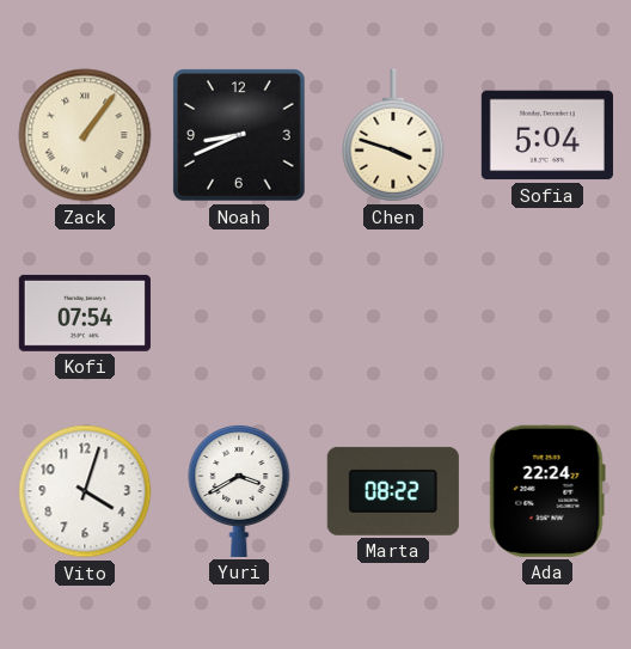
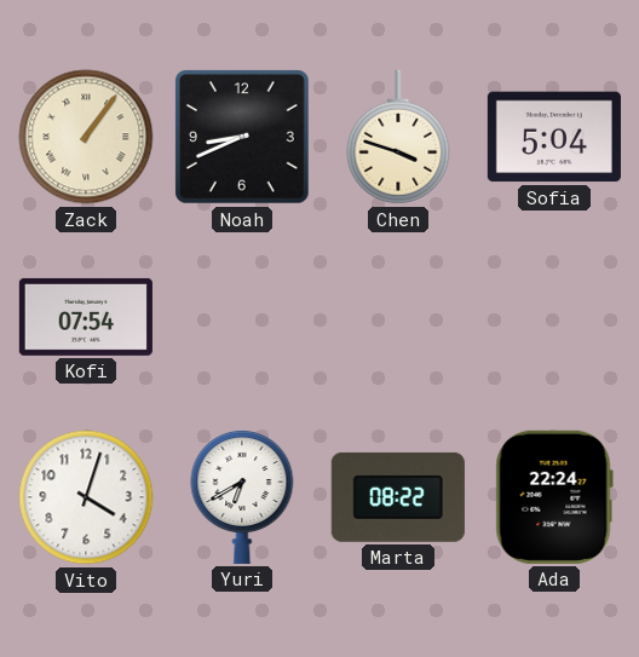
Yuri: 3:40 -> 6:40 (242, 496)
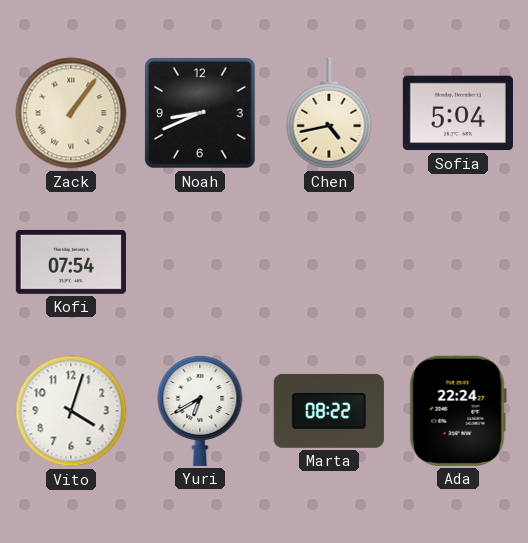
Chen: 3:48 -> 4:43 (329, 113)
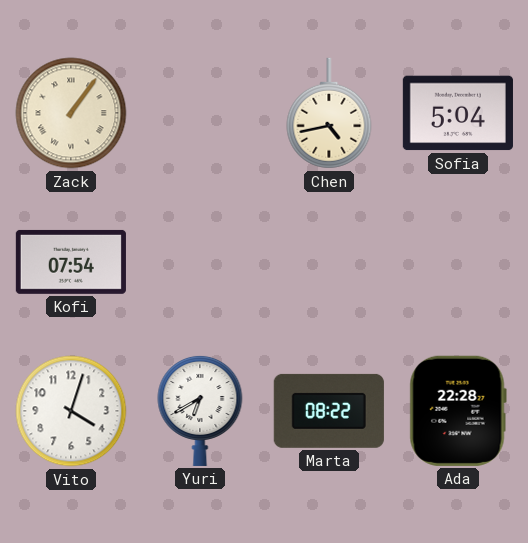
Noah: 8:41 -> none (201, 114)
Ada: 22:24 -> 22:28 (458, 411)
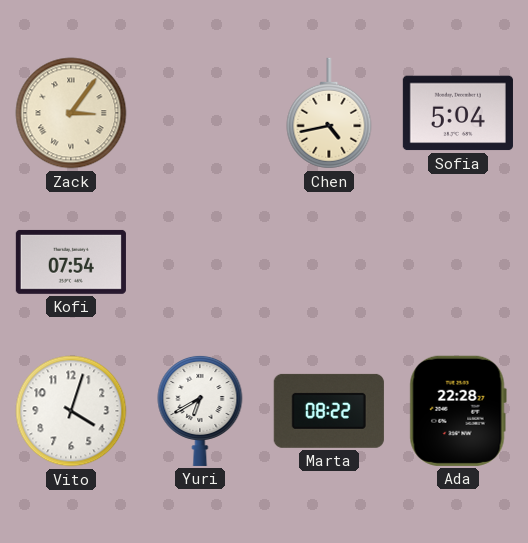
Zack: 1:06 -> 3:06 (71, 113)
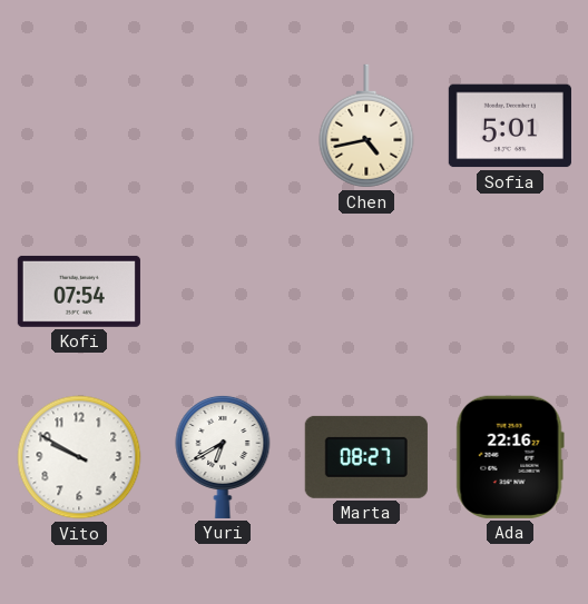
Zack: 3:06 -> none (71, 113)
Sofia: 5:04 -> 5:01 (510, 126)
Vito: 4:03 -> 9:50 (79, 457)
Marta: 08:22 -> 08:27 (366, 457)
Ada: 22:28 -> 22:16 (510, 457)
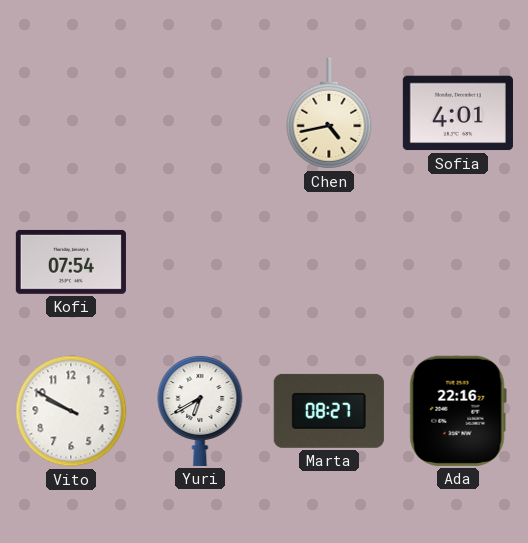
Sofia: 5:01 -> 4:01 (458, 113)
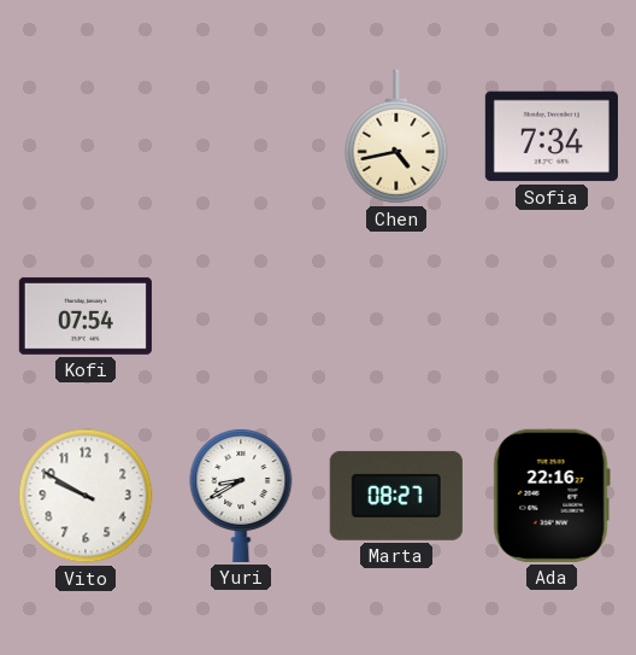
Sofia: 4:01 -> 7:34 (552, 136)
Yuri: 6:40 -> 8:40 (241, 495)
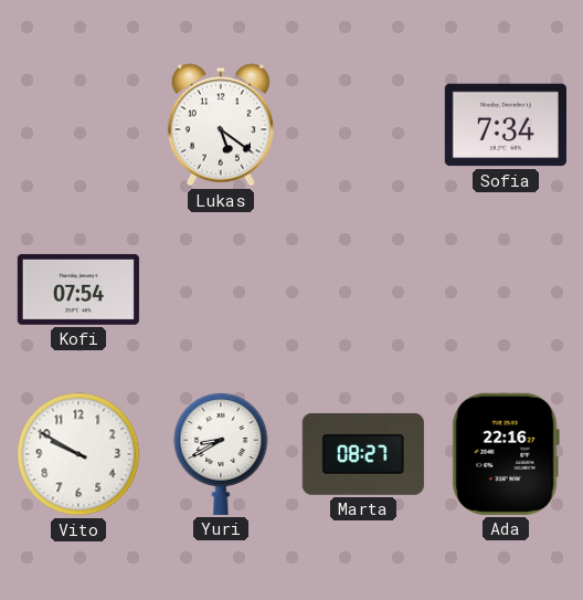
Lukas: none -> 5:21 (221, 125)
Chen: 4:43 -> none (396, 136)
